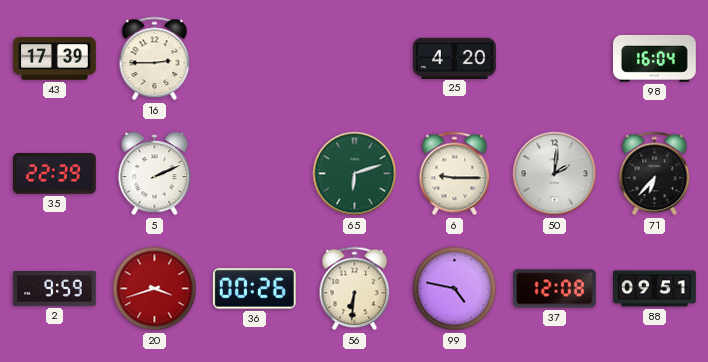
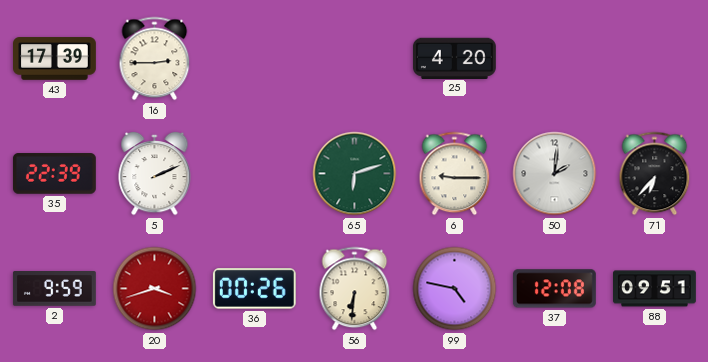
98: 16:04 -> none (655, 58)
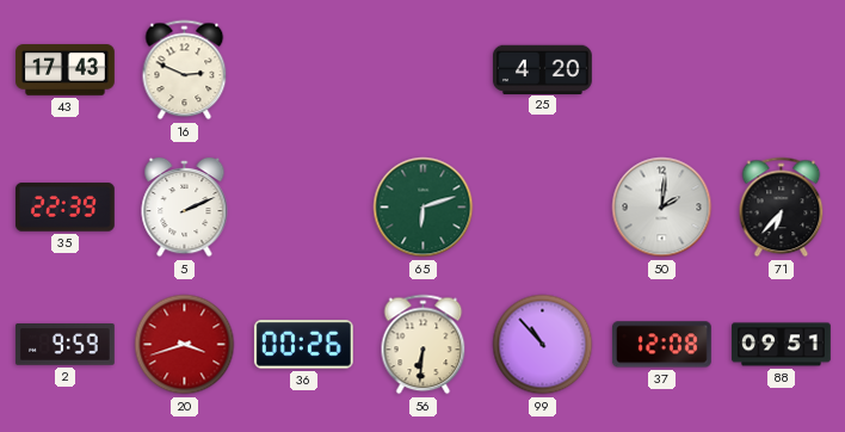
43: 17:39 -> 17:43 (66, 70)
16: 2:45 -> 2:49 (185, 70)
6: 9:15 -> none (455, 174)
99: 4:47 -> 10:53 (543, 345)
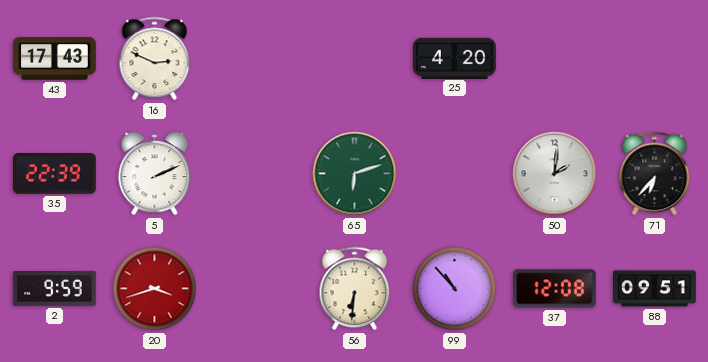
36: 00:26 -> none (303, 345)
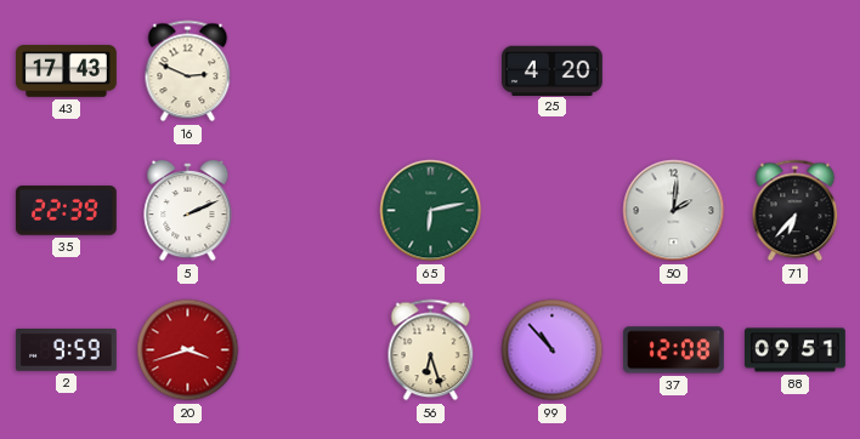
65: 6:12 -> 6:13 (431, 211)
56: 6:31 -> 6:27 (431, 350)
